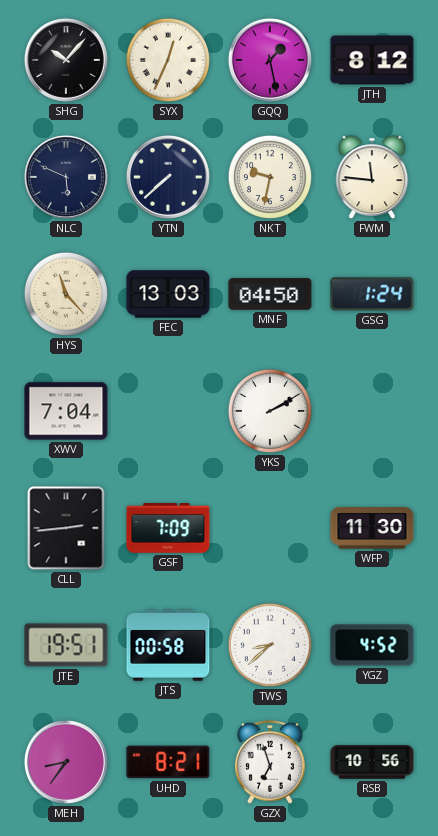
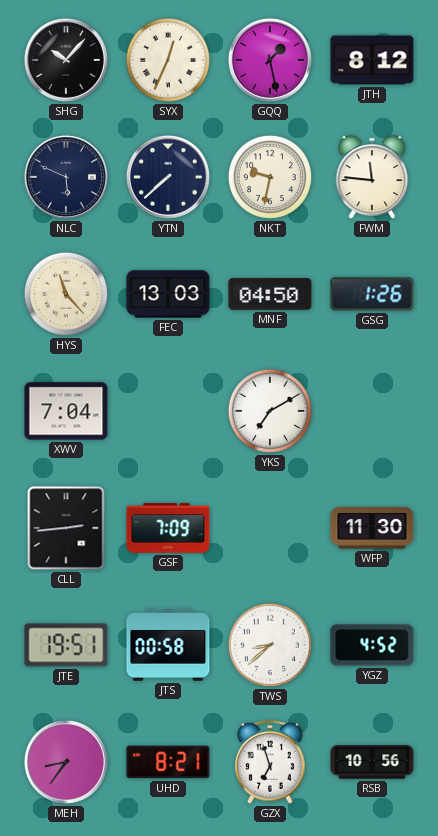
GSG: 1:24 -> 1:26 (372, 294)
YKS: 2:10 -> 7:10 (270, 411)
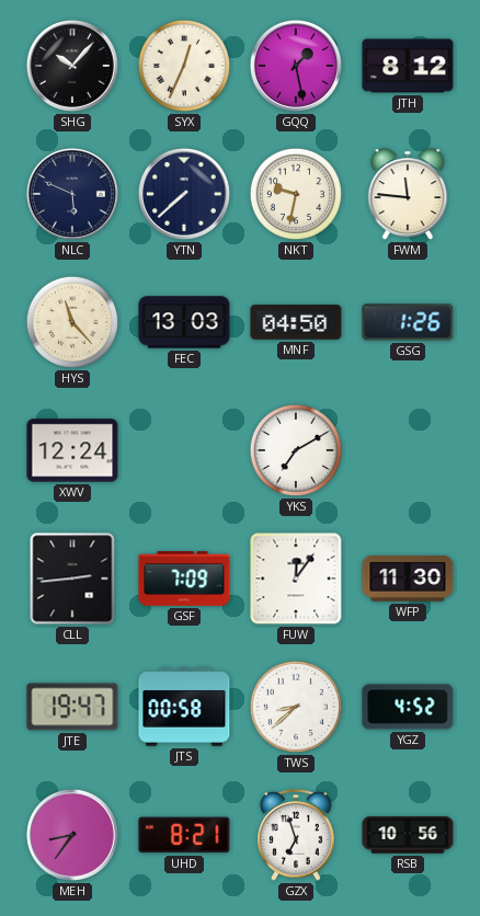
XWV: 7:04 -> 12:24 (72, 450)
FUW: none -> 12:06 (296, 579)
JTE: 19:51 -> 19:47 (72, 707)
